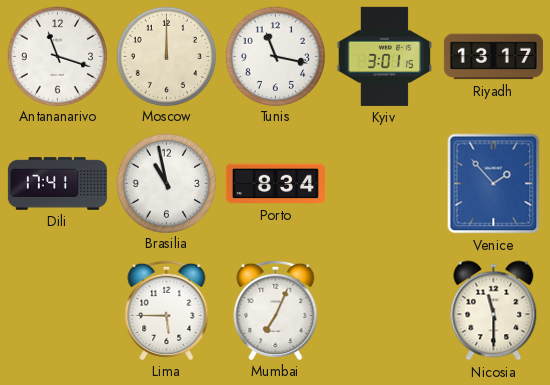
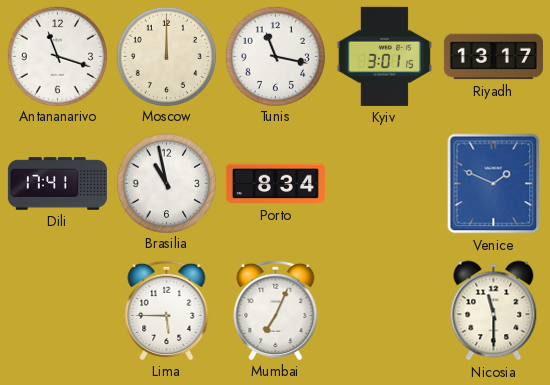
Venice: 1:53 -> 1:49 (494, 184)
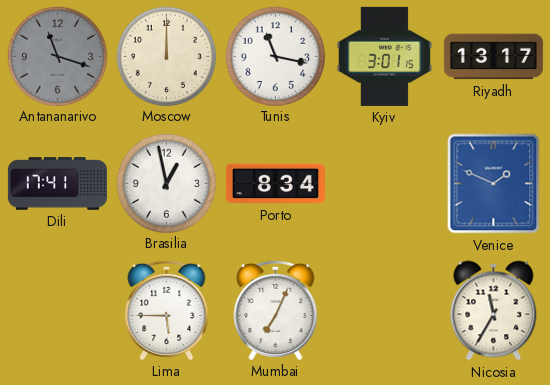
Antananarivo dial: white -> grey (57, 56)
Brasilia: 10:58 -> 12:58 (166, 183)
Nicosia: 11:30 -> 11:35 (494, 311)
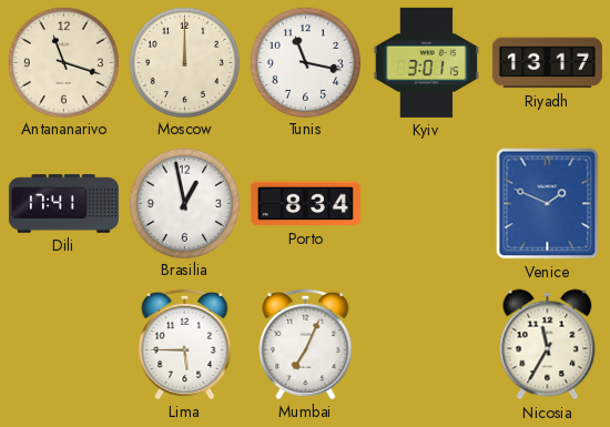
Antananarivo dial: grey -> cream (63, 62)
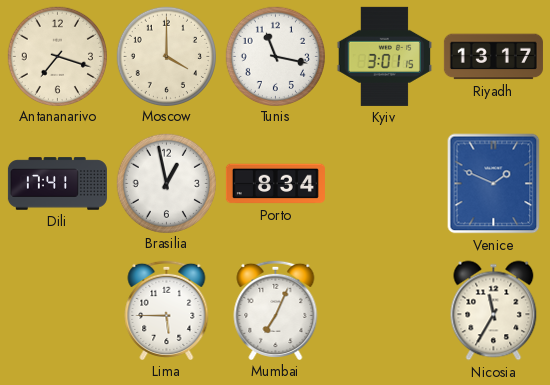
Antananarivo: 11:18 -> 7:18 (57, 56)
Moscow: 12:00 -> 4:00 (166, 56)
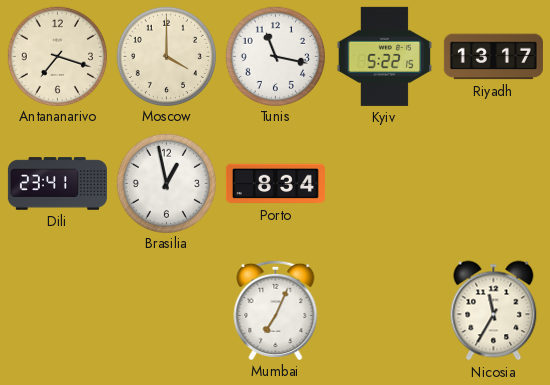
Kyiv: 3:01 -> 5:22 (385, 56)
Dili: 17:41 -> 23:41 (57, 184)
Venice: 1:49 -> none (494, 184)
Lima: 5:45 -> none (167, 310)
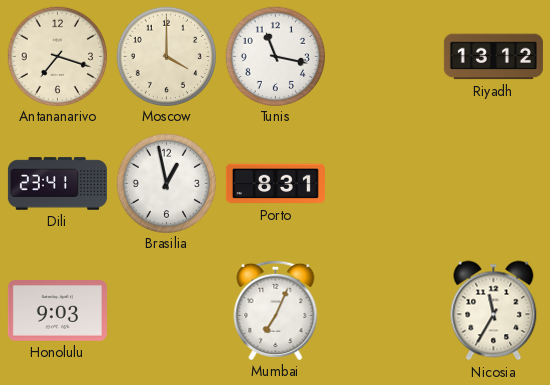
Kyiv: 5:22 -> none (385, 56)
Riyadh: 13:17 -> 13:12 (493, 57)
Porto: 8:34 -> 8:31 (275, 184)
Honolulu: none -> 9:03 (57, 311)
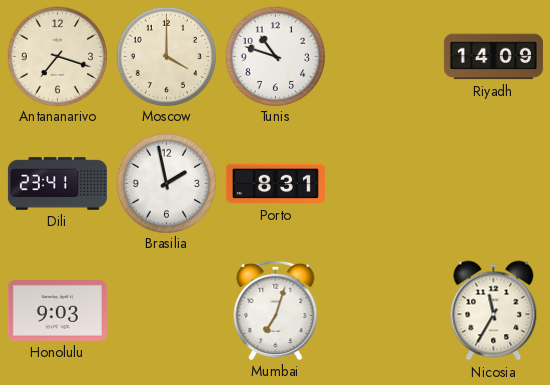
Tunis: 11:17 -> 10:48 (275, 56)
Riyadh: 13:12 -> 14:09 (493, 57)
Brasilia: 12:58 -> 1:58 (166, 183)
Mumbai: 7:04 -> 7:03 (276, 310)
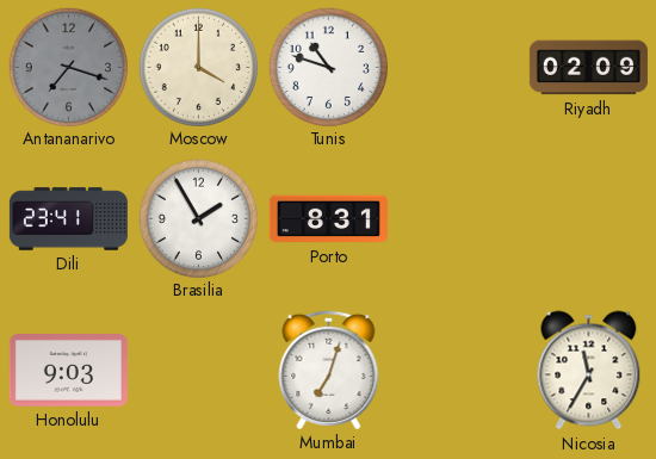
Antananarivo dial: cream -> grey (68, 67)
Riyadh: 14:09 -> 02:09 (588, 68)
Brasilia: 1:58 -> 1:55 (198, 218)
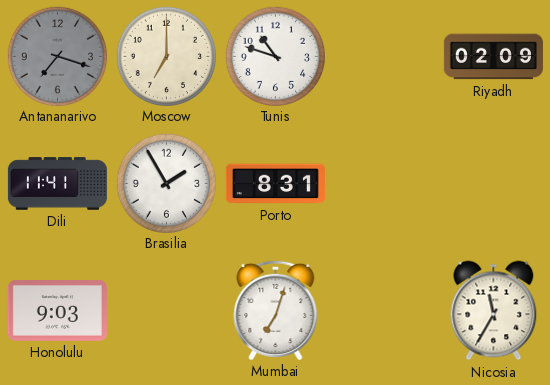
Moscow: 4:00 -> 7:00 (166, 56)
Dili: 23:41 -> 11:41 (57, 184)
